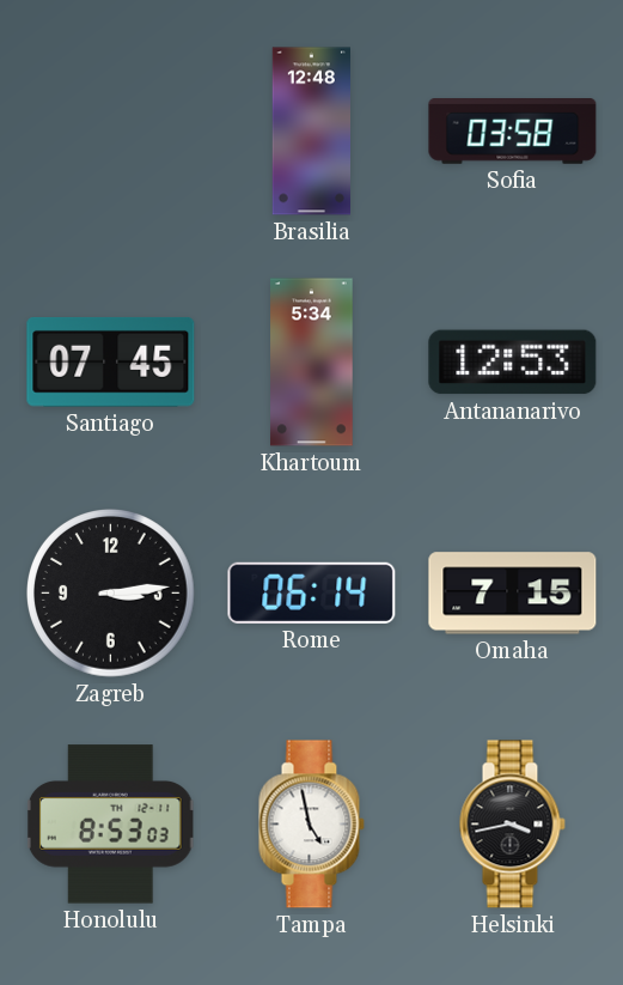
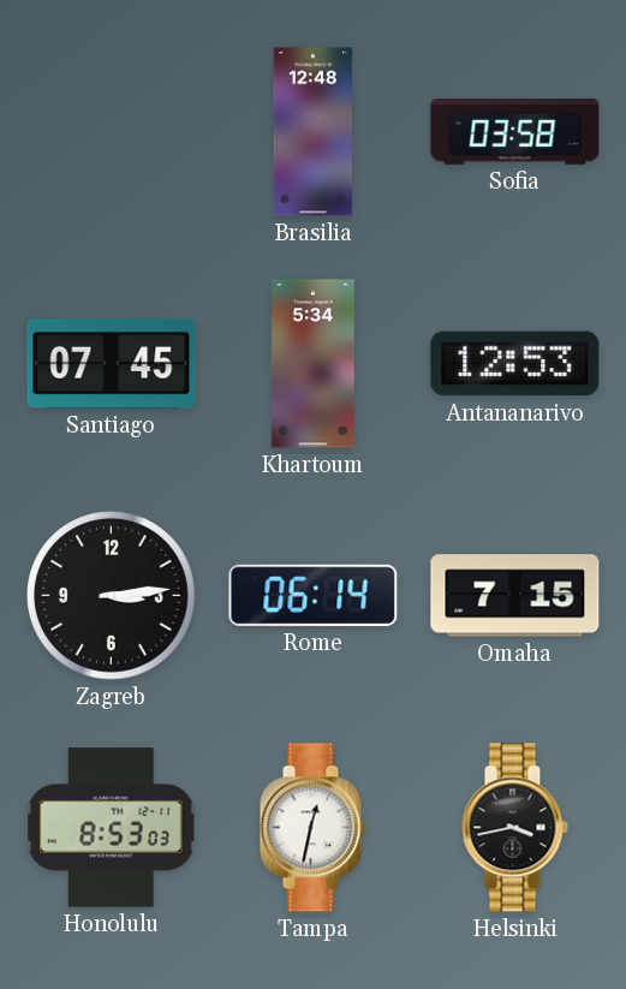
Tampa: 4:58 -> 12:32 (312, 828)
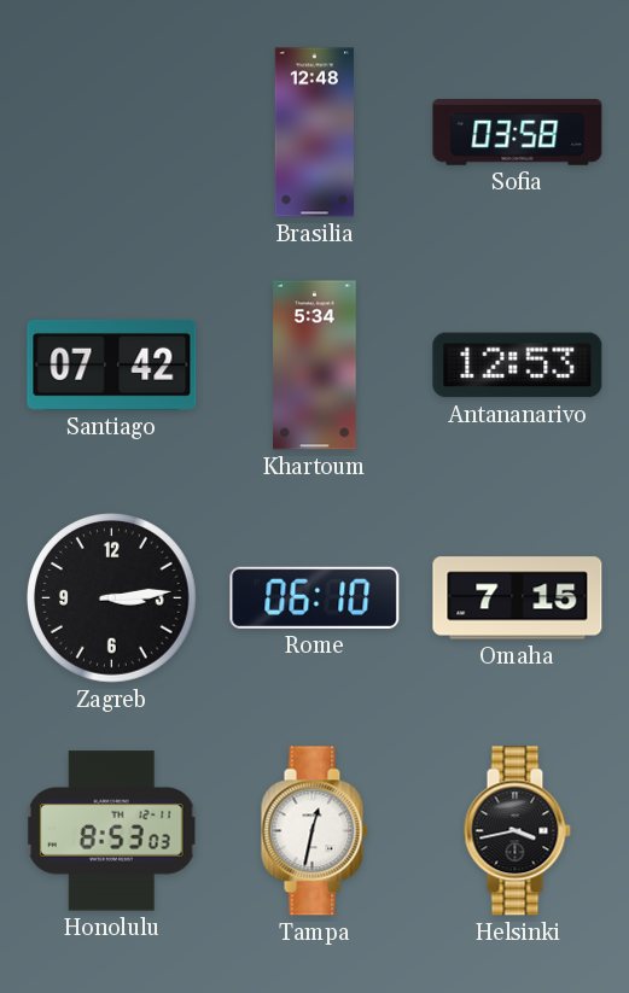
Santiago: 07:45 -> 07:42 (112, 364)
Rome: 06:14 -> 06:10 (315, 597)
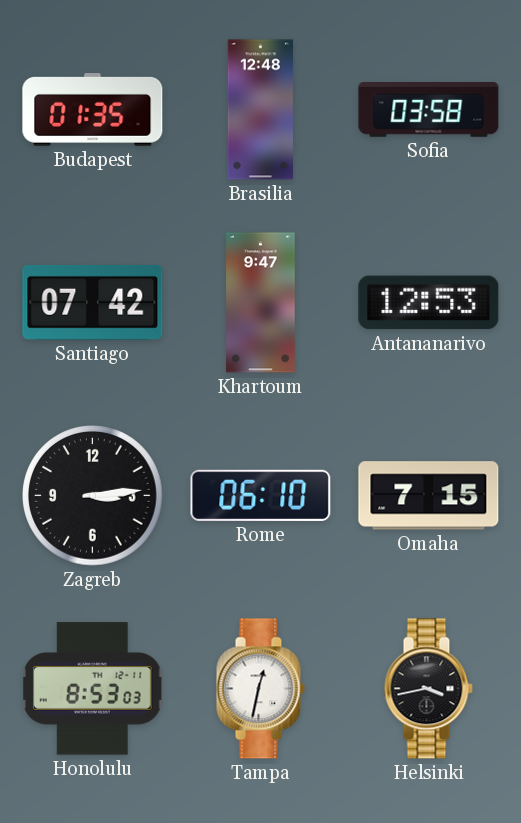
Budapest: none -> 01:35 (93, 110)
Khartoum: 5:34 -> 9:47 (261, 303)
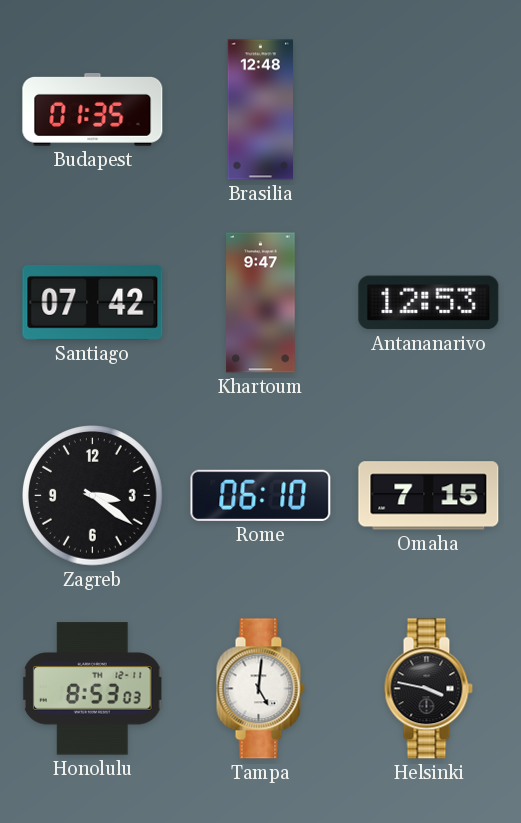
Sofia: 03:58 -> none (429, 110)
Zagreb: 3:14 -> 3:21 (93, 496)
Tampa: 12:32 -> 5:01 (260, 689)
Helsinki: 3:43 -> 3:47 (428, 689)
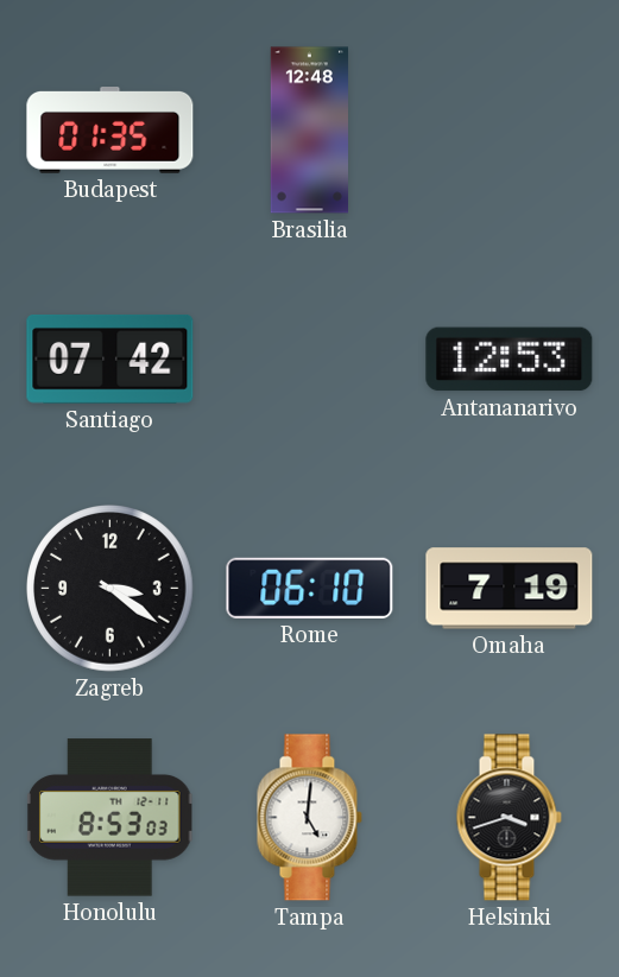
Khartoum: 9:47 -> none (261, 303)
Omaha: 7:15 -> 7:19 (510, 589)
Helsinki: 3:47 -> 3:42 (509, 818)
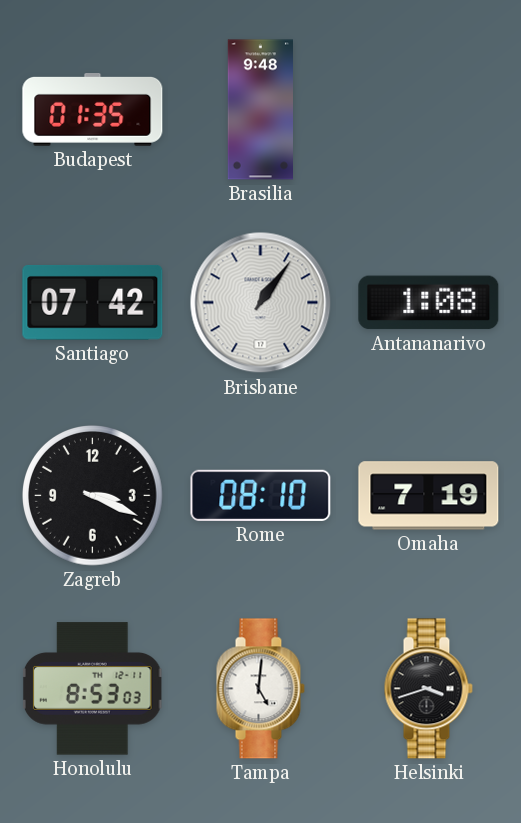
Brasilia: 12:48 -> 9:48 (260, 110)
Brisbane: none -> 1:06 (261, 303)
Antananarivo: 12:53 -> 1:08 (429, 303)
Zagreb: 3:21 -> 3:19 (93, 496)
Rome: 06:10 -> 08:10 (261, 495)
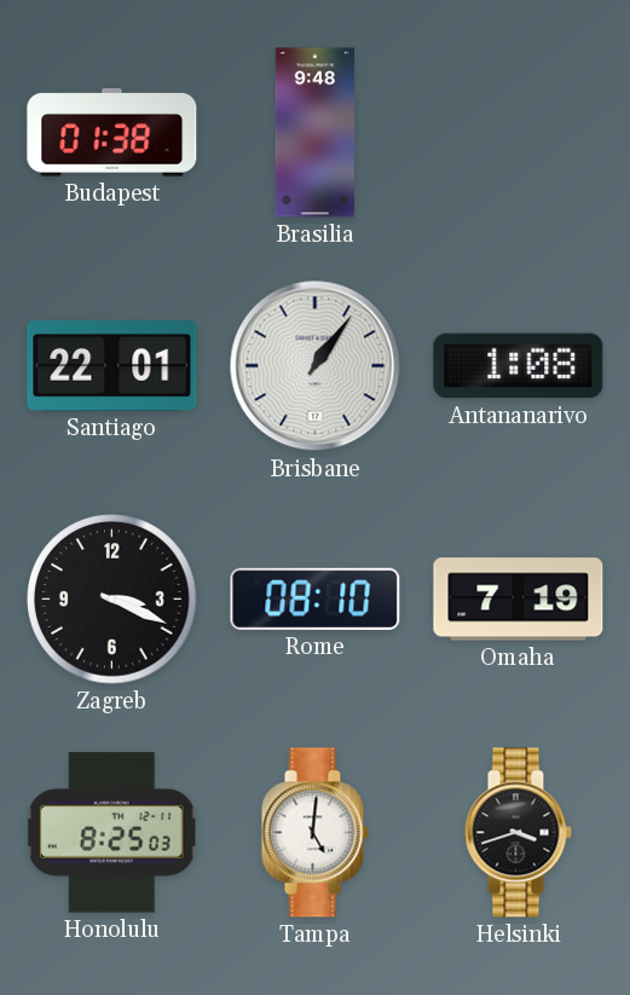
Budapest: 01:35 -> 01:38 (112, 133)
Santiago: 07:42 -> 22:01 (112, 365)
Honolulu: 8:53 -> 8:25 (111, 833)
